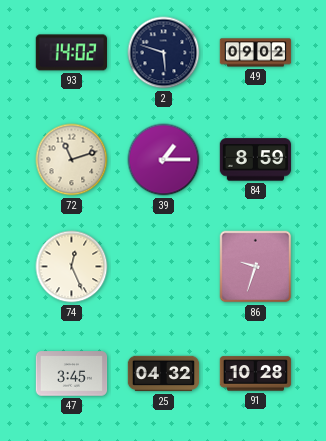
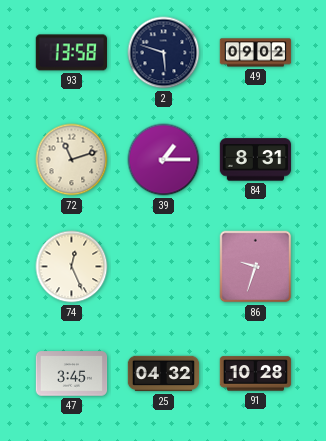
93: 14:02 -> 13:58 (71, 53)
84: 8:59 -> 8:31 (256, 160)
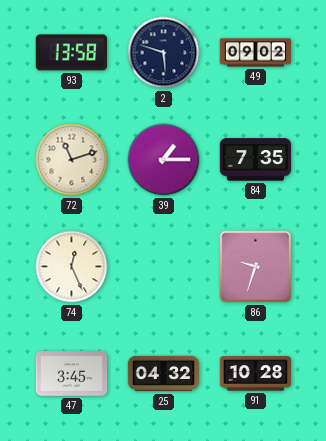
84: 8:31 -> 7:35 (256, 160)
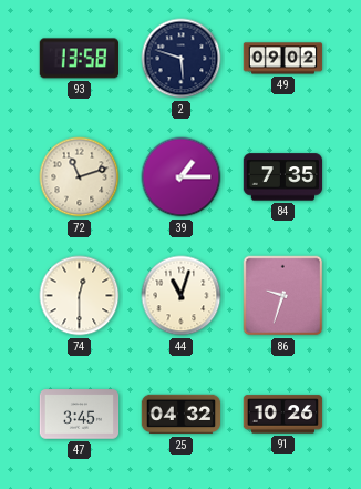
74: 12:26 -> 12:30 (80, 296)
44: none -> 11:03 (182, 296)
91: 10:28 -> 10:26 (283, 415)
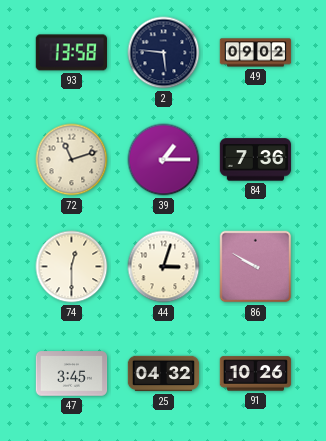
2: 5:48 -> 5:46 (164, 53)
84: 7:35 -> 7:36 (256, 160)
44: 11:03 -> 3:03 (164, 267)
86: 9:33 -> 9:50 (256, 267)
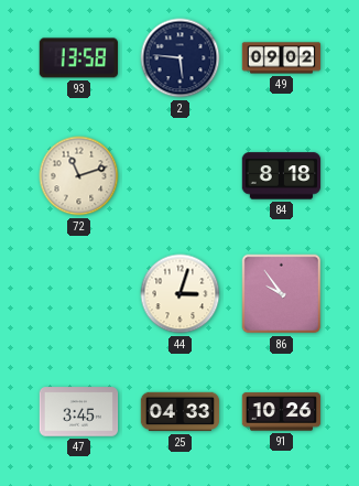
39: 1:15 -> none (164, 160)
84: 7:36 -> 8:18 (282, 176)
74: 12:30 -> none (72, 267)
86: 9:50 -> 9:54 (282, 294)
25: 04:32 -> 04:33 (181, 412)
